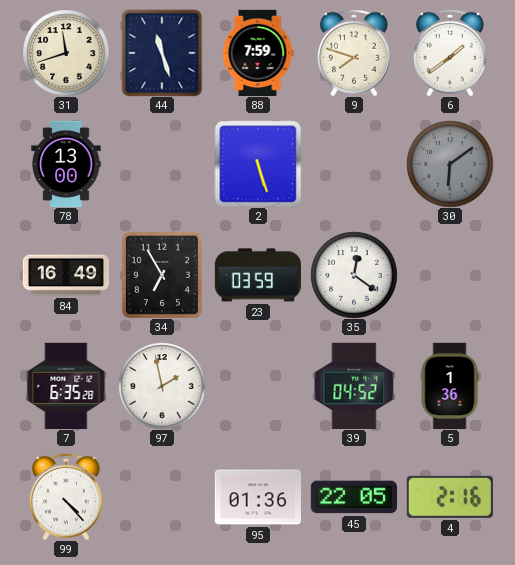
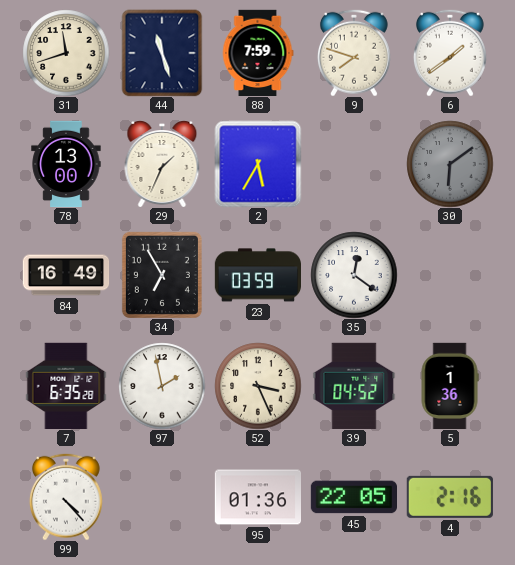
29: none -> 1:34 (162, 164)
2: 5:27 -> 5:35 (258, 164)
52: none -> 3:26 (258, 386)
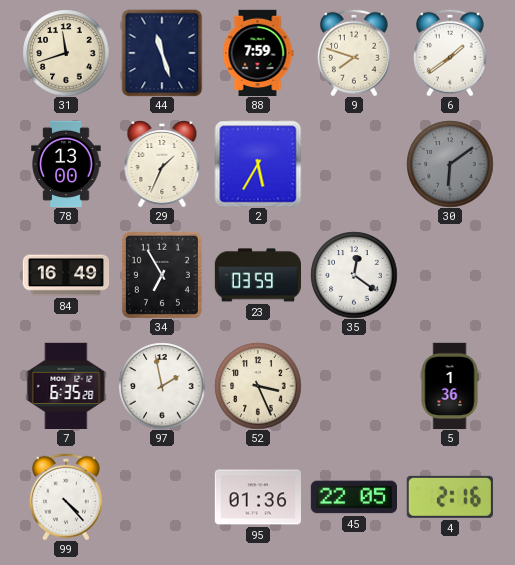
39: 04:52 -> none (354, 386)
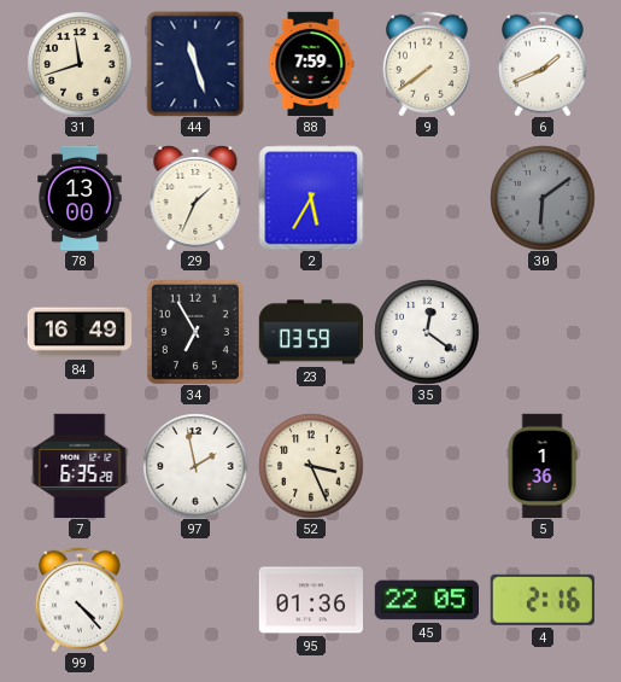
9: 7:48 -> 7:39 (427, 64)
6: 1:39 -> 1:41 (543, 64)
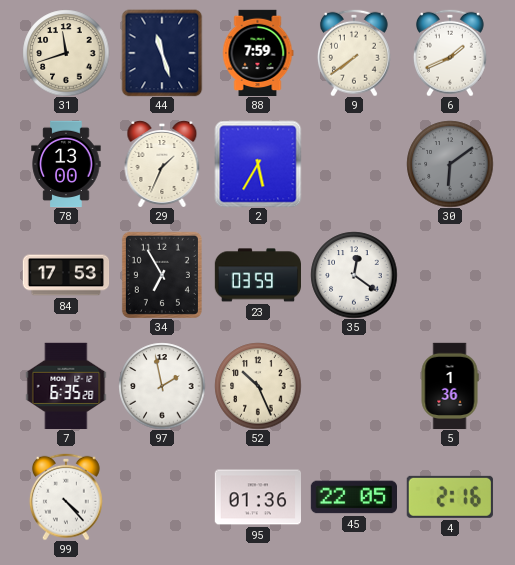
84: 16:49 -> 17:53 (66, 275)
52: 3:26 -> 10:26 (258, 386)
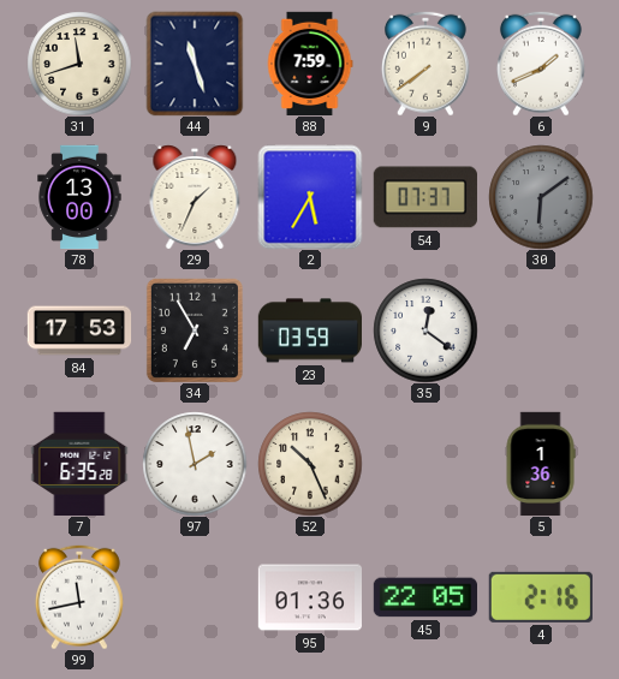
54: none -> 07:37 (425, 197)
99: 4:23 -> 11:43 (79, 597)
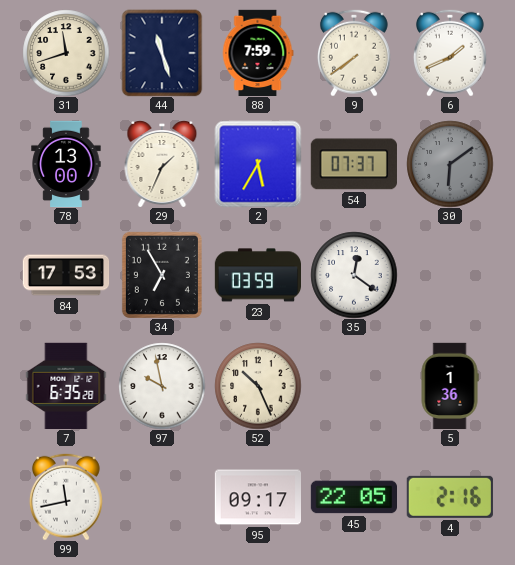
97: 1:58 -> 9:58 (162, 386)
95: 01:36 -> 09:17 (257, 497)
